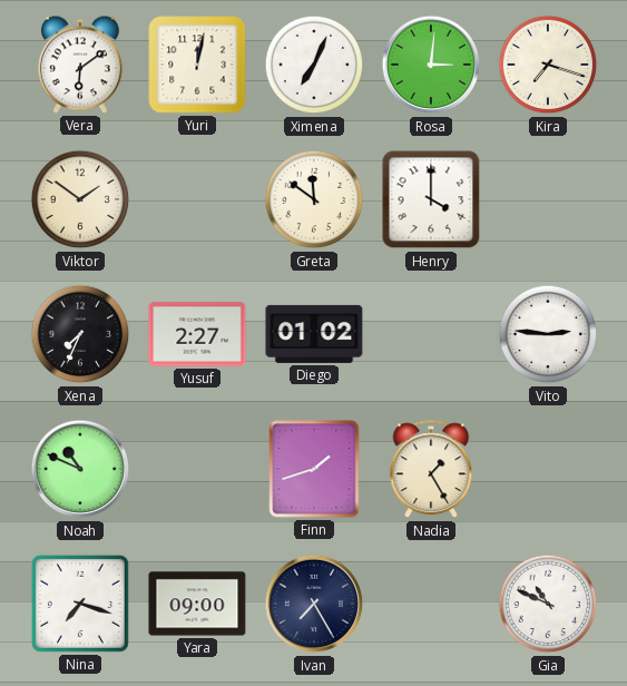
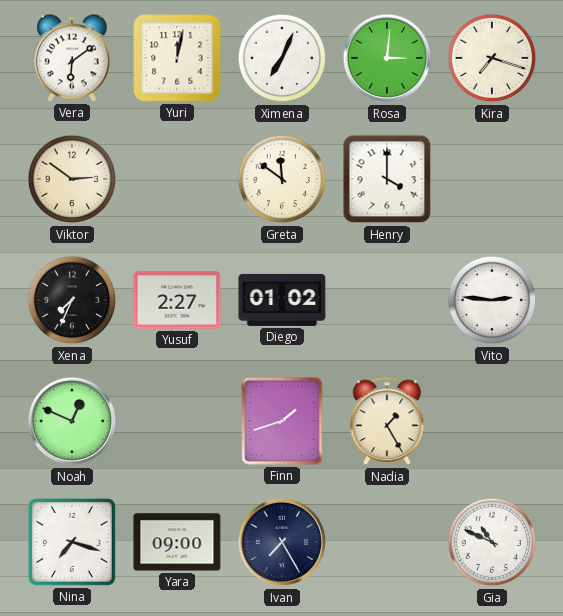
Viktor: 1:51 -> 2:51 (72, 179)
Noah: 10:49 -> 12:49 (72, 421)
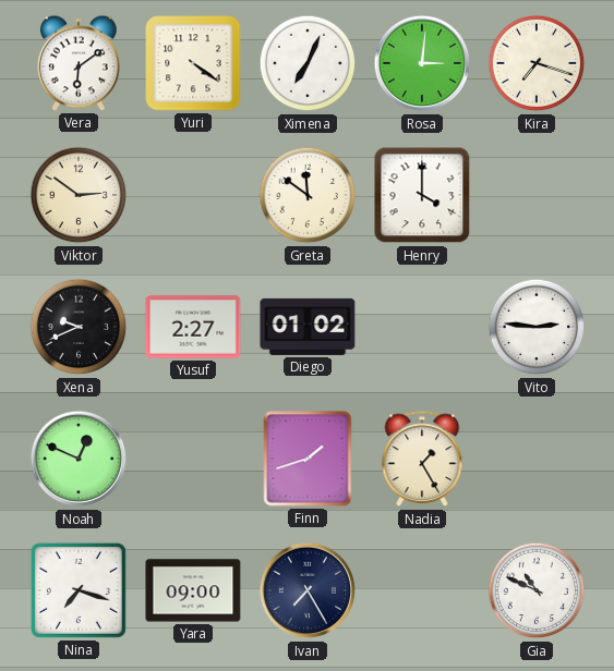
Yuri: 12:02 -> 4:21 (193, 63)
Xena: 7:34 -> 9:41 (79, 327)
